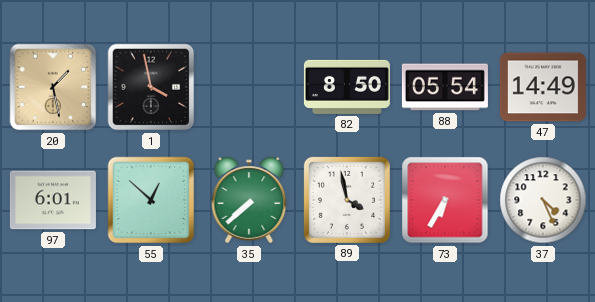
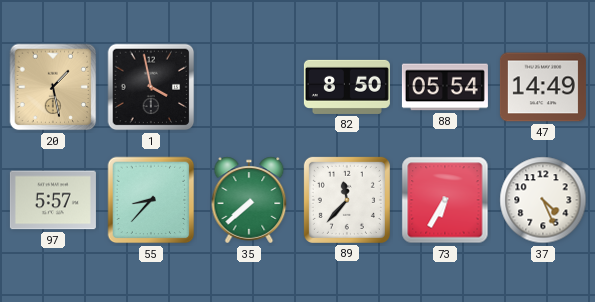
97: 6:01 -> 5:57 (53, 200)
55: 12:52 -> 8:37 (151, 200)
89: 3:58 -> 11:37 (347, 200)
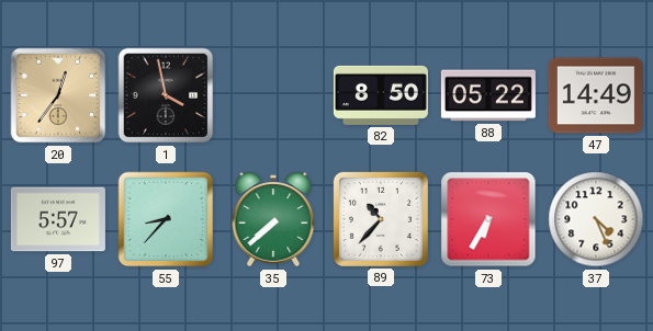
20: 1:28 -> 12:36 (58, 95)
88: 05:54 -> 05:22 (488, 95)
89: 11:37 -> 10:37 (381, 219)
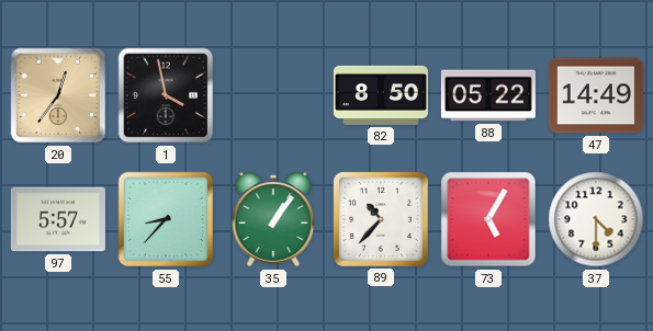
35: 7:38 -> 1:06 (273, 219)
73: 6:35 -> 5:05 (488, 219)
37: 4:26 -> 4:30 (596, 219)
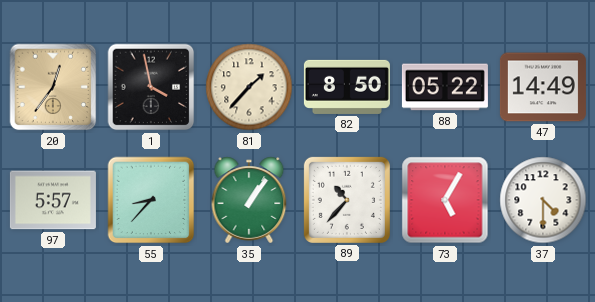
81: none -> 1:37 (249, 87)
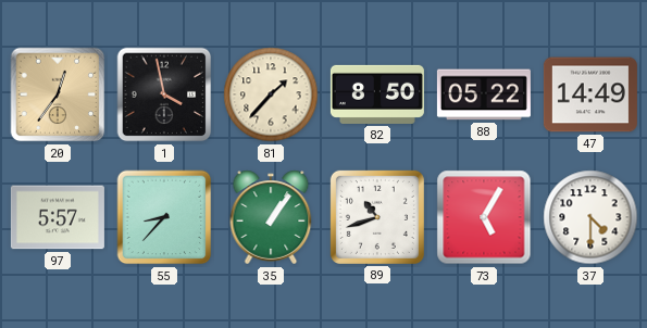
89: 10:37 -> 10:42 (377, 217)
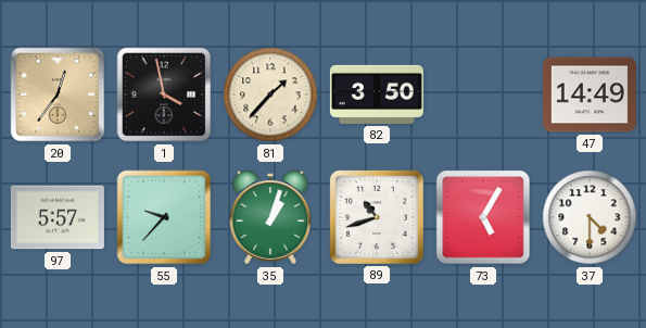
82: 8:50 -> 3:50 (377, 94)
88: 05:22 -> none (484, 94)
55: 8:37 -> 9:37 (164, 217)
35: 1:06 -> 1:03 (270, 217)
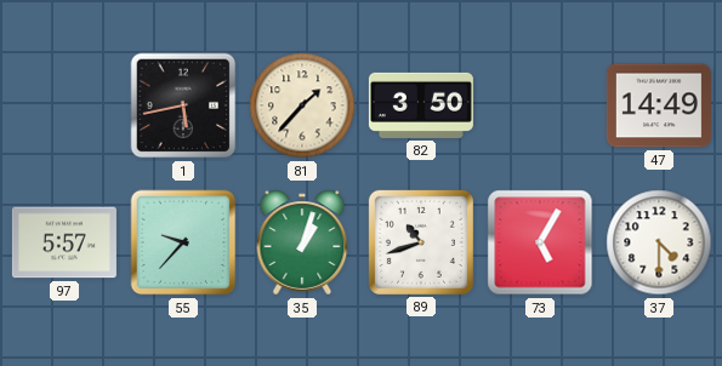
20: 12:36 -> none (58, 94)
1: 3:58 -> 5:43 (183, 105)
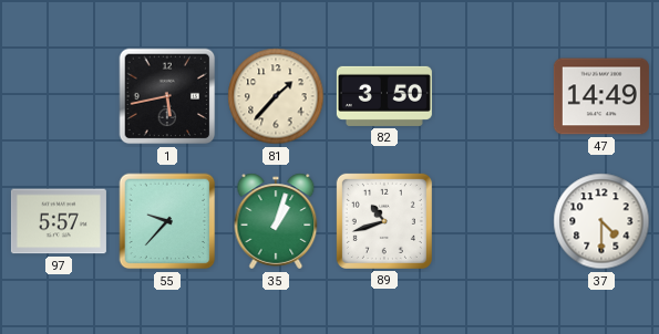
73: 5:05 -> none (540, 242)
